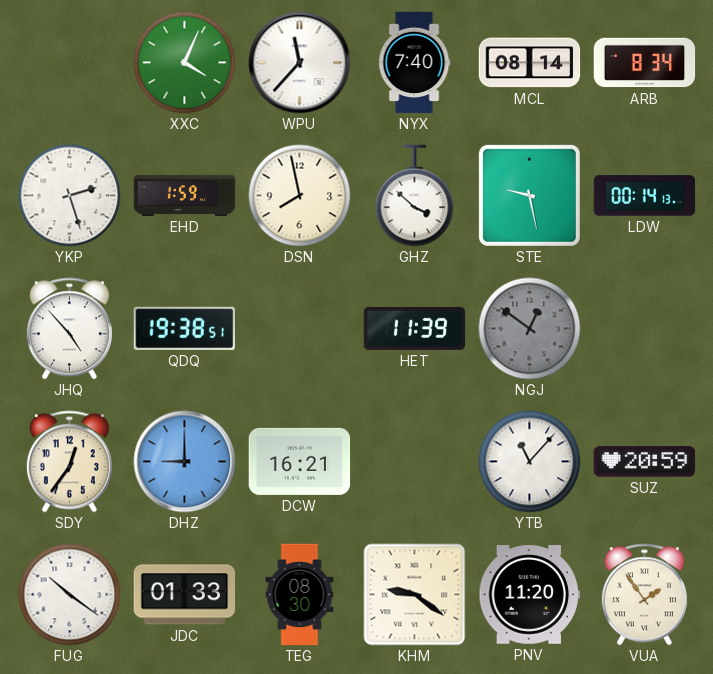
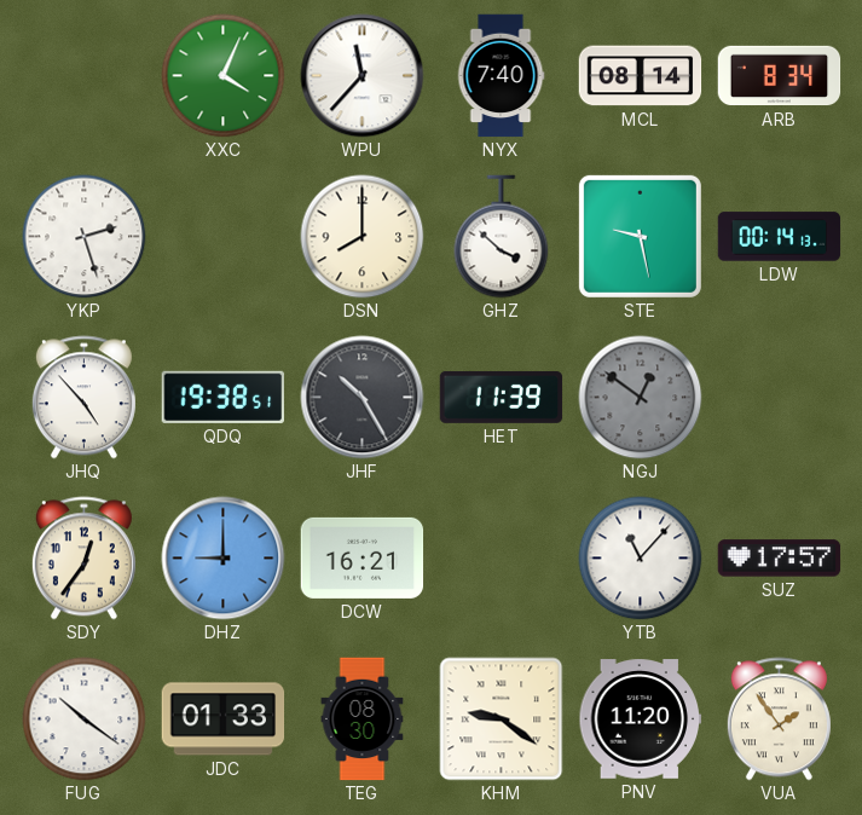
EHD: 1:59 -> none (185, 195)
DSN: 7:58 -> 8:00 (363, 237)
JHF: none -> 10:25 (363, 398)
SUZ: 20:59 -> 17:57 (780, 559)
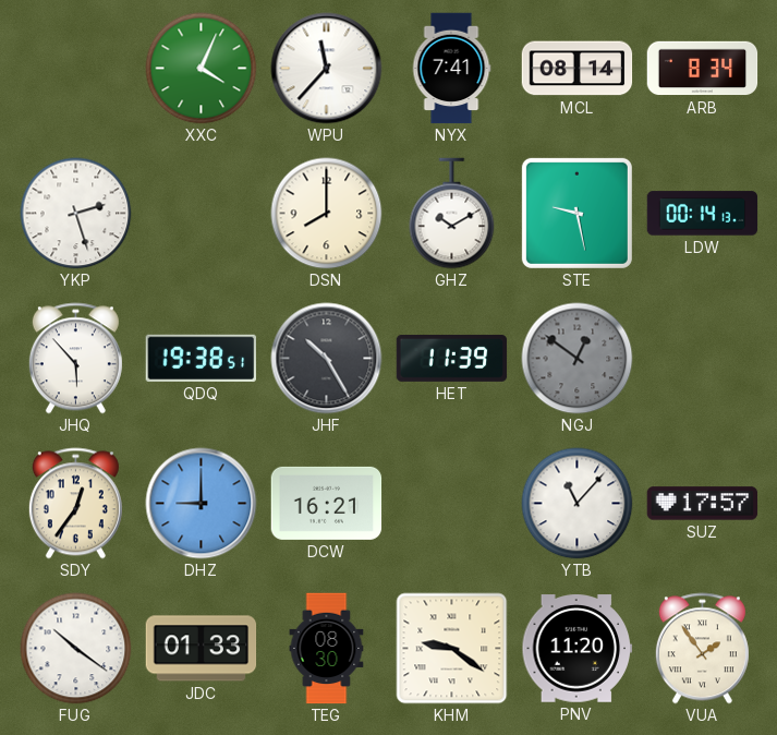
NYX: 7:40 -> 7:41 (451, 69)
GHZ: 3:52 -> 10:10 (452, 214)
JHQ: 4:53 -> 5:53 (75, 359)
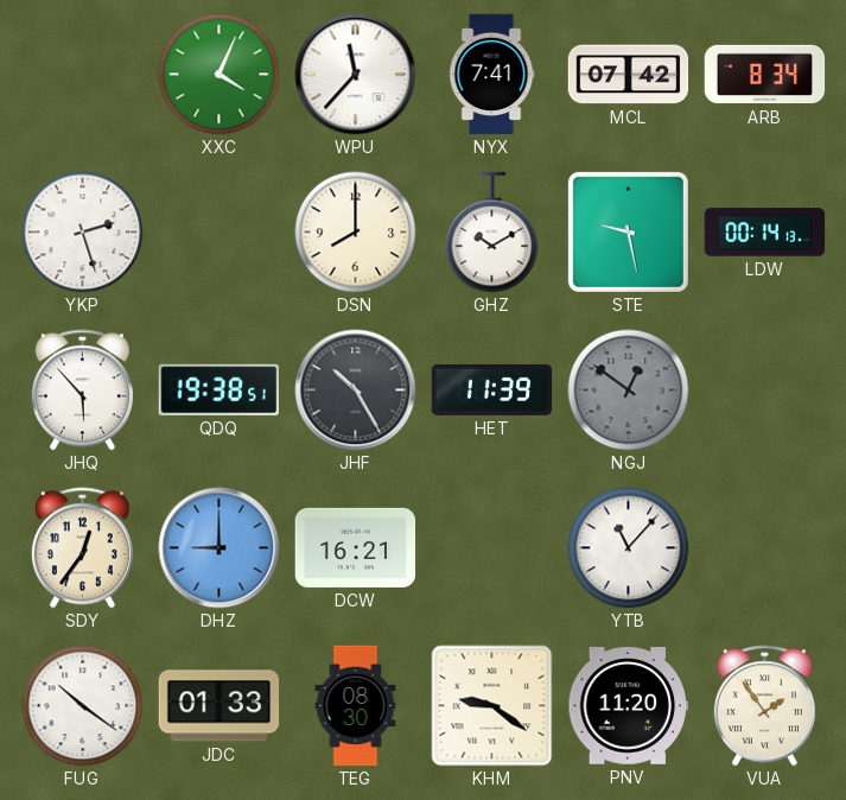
MCL: 08:14 -> 07:42 (629, 75)
SUZ: 17:57 -> none (703, 504)
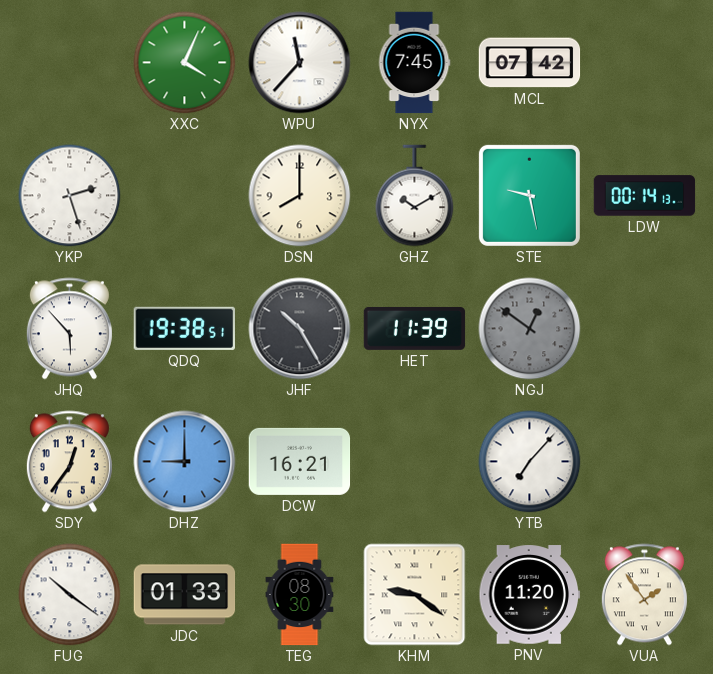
NYX: 7:41 -> 7:45 (414, 63)
ARB: 8:34 -> none (765, 75)
YTB: 11:07 -> 7:07 (530, 462)
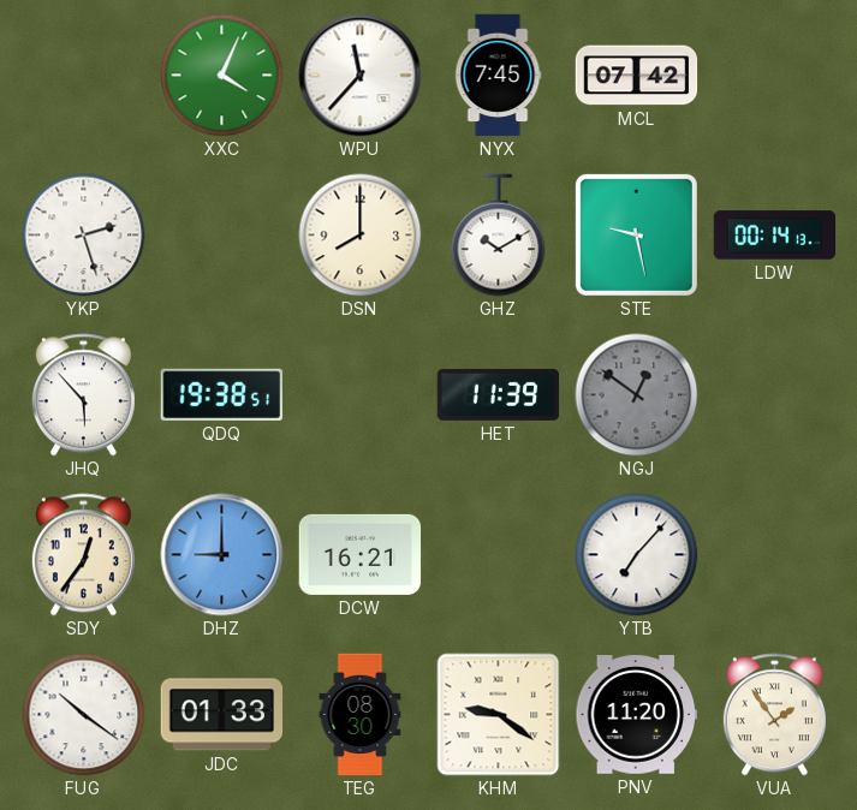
JHF: 10:25 -> none (300, 329)
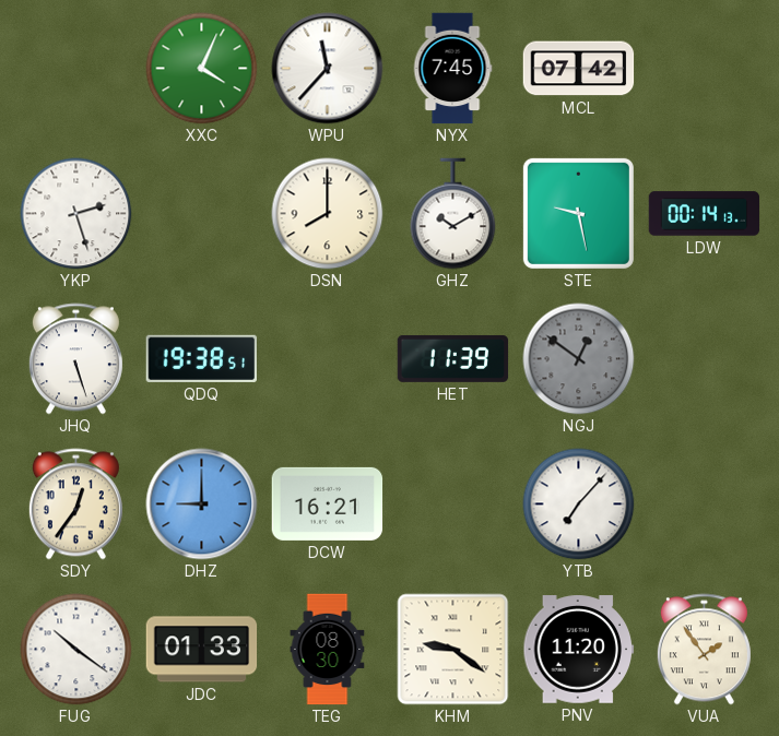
JHQ: 5:53 -> 5:27 (75, 359)
